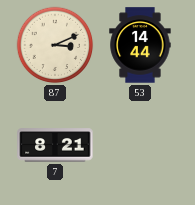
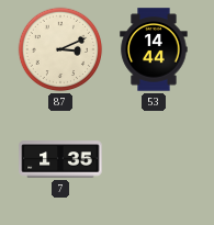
7: 8:21 -> 1:35 (60, 159)
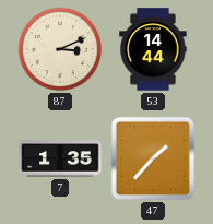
47: none -> 1:37 (153, 158)
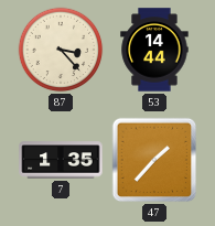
87: 3:11 -> 3:23 (61, 50)
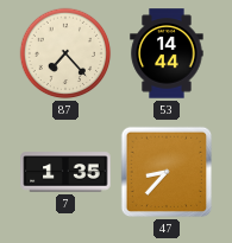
87: 3:23 -> 7:23 (65, 53)
47: 1:37 -> 8:37 (167, 172)
